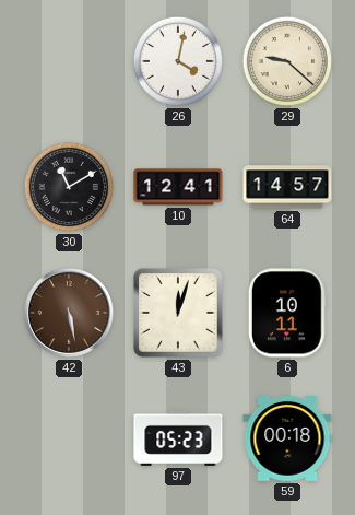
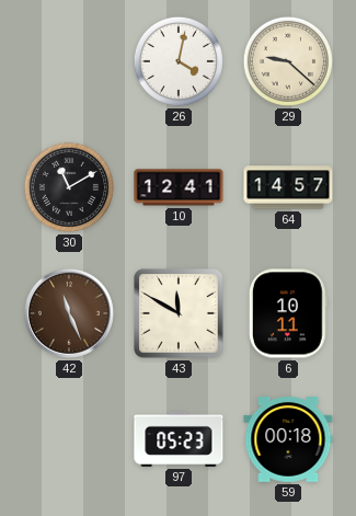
42: 5:28 -> 11:26 (69, 313)
43: 12:03 -> 11:50 (179, 313)
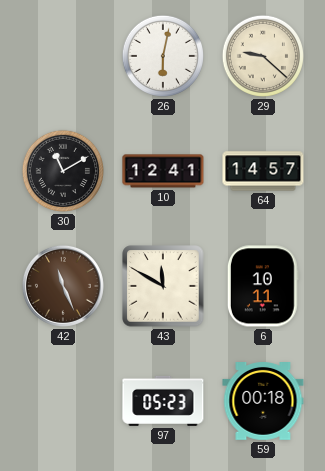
26: 4:02 -> 6:02 (163, 56)
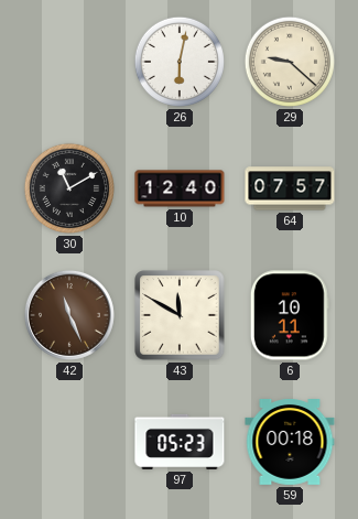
10: 12:41 -> 12:40 (180, 188)
64: 14:57 -> 07:57 (290, 188)
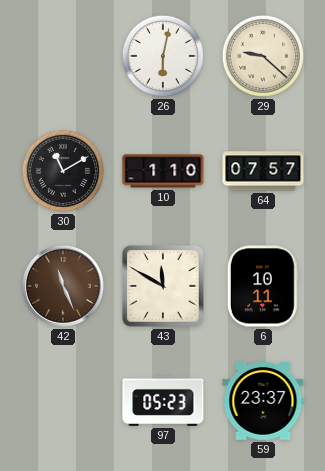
10: 12:40 -> 1:10 (163, 171)
59: 00:18 -> 23:37 (263, 402)
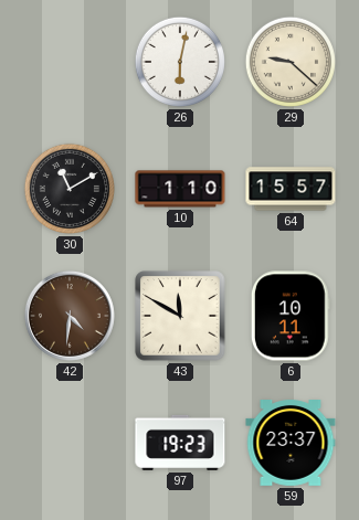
64: 07:57 -> 15:57 (291, 189)
42: 11:26 -> 4:31 (70, 316)
97: 05:23 -> 19:23 (180, 443)
